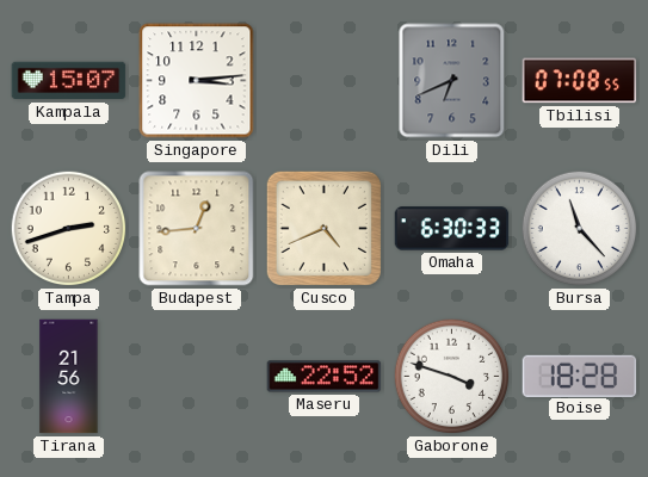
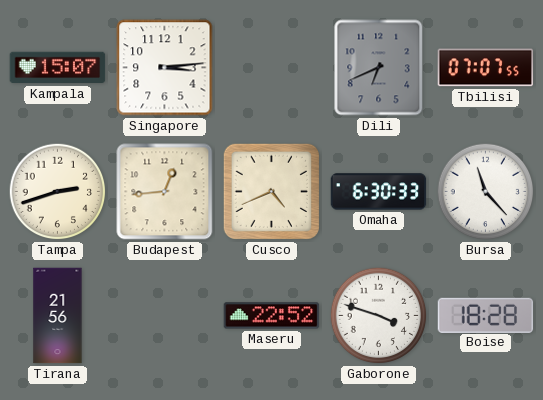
Tbilisi: 07:08 -> 07:07 (486, 68)
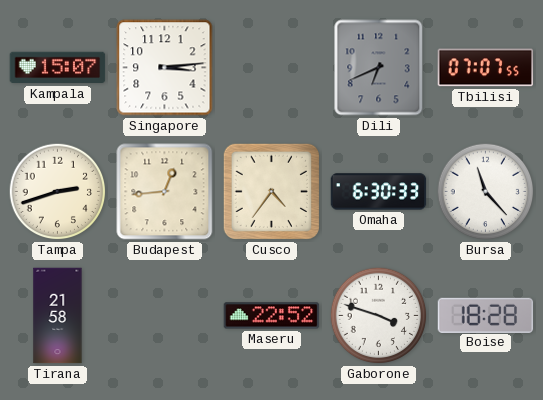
Cusco: 4:41 -> 4:36 (271, 191)
Tirana: 21:56 -> 21:58 (58, 316)
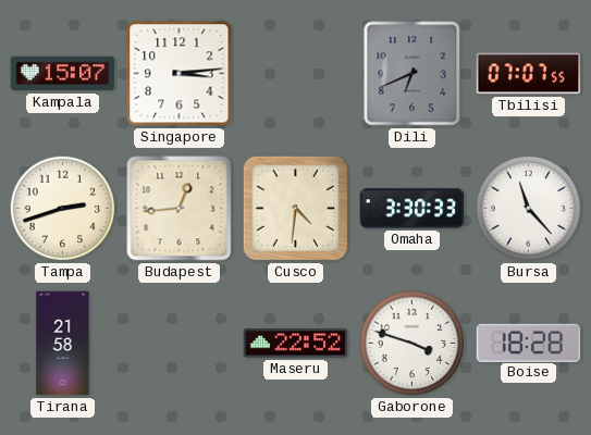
Cusco: 4:36 -> 4:31 (295, 208)
Omaha: 6:30 -> 3:30 (413, 209)
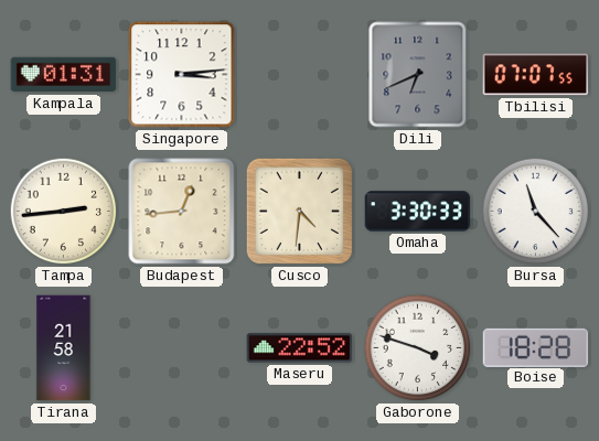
Kampala: 15:07 -> 01:31 (64, 75)
Tampa: 2:42 -> 2:44 (64, 212)
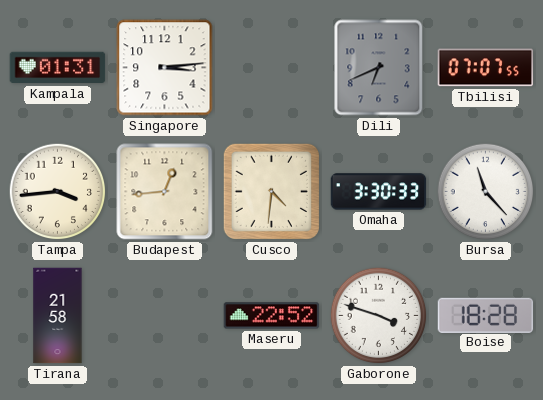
Tampa: 2:44 -> 3:44 (58, 192)
